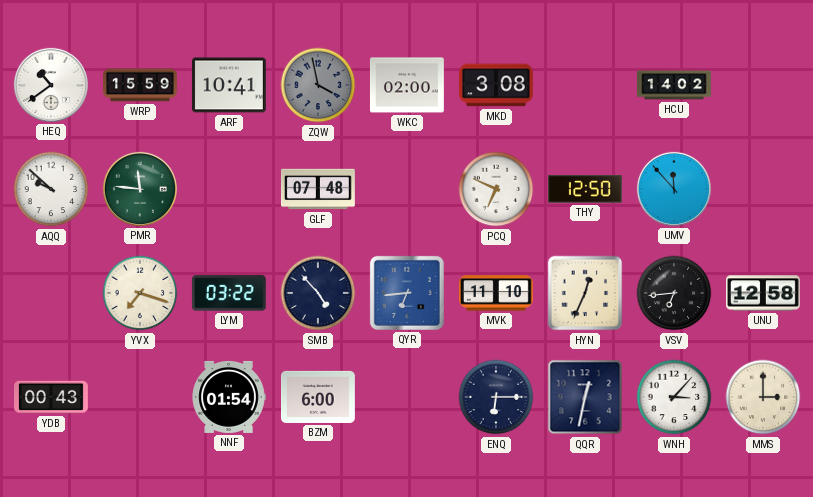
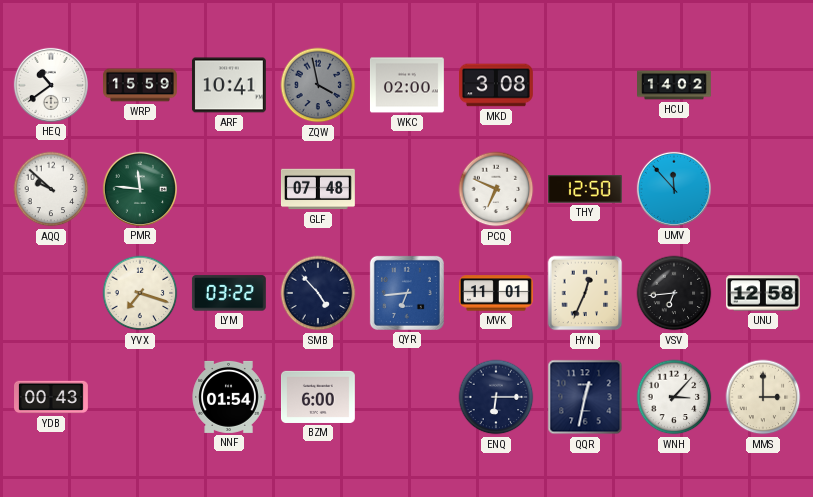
MVK: 11:10 -> 11:01 (496, 293)
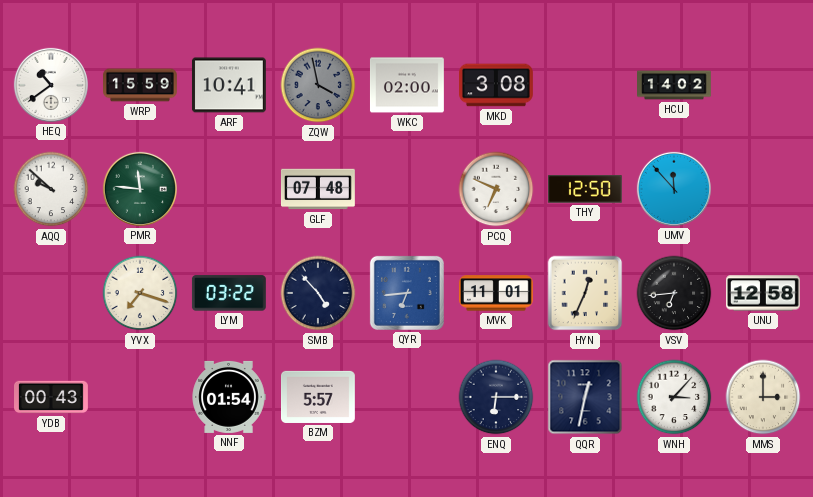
BZM: 6:00 -> 5:57 (319, 397)
